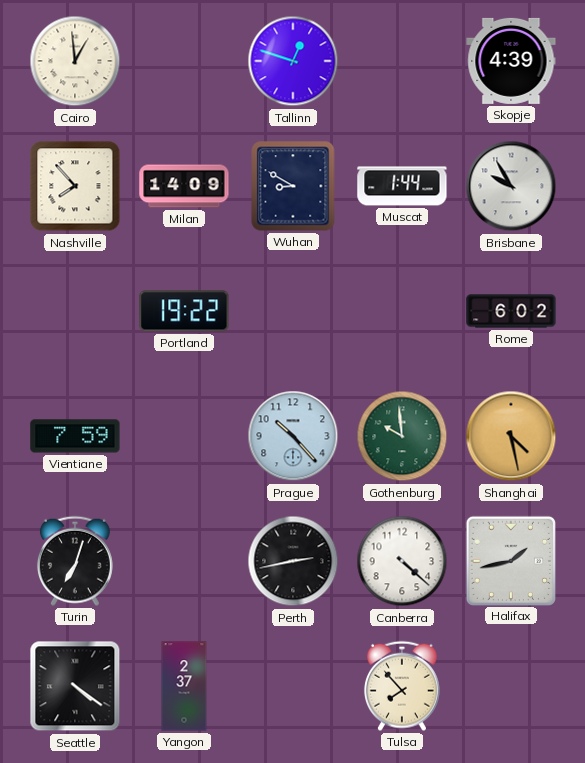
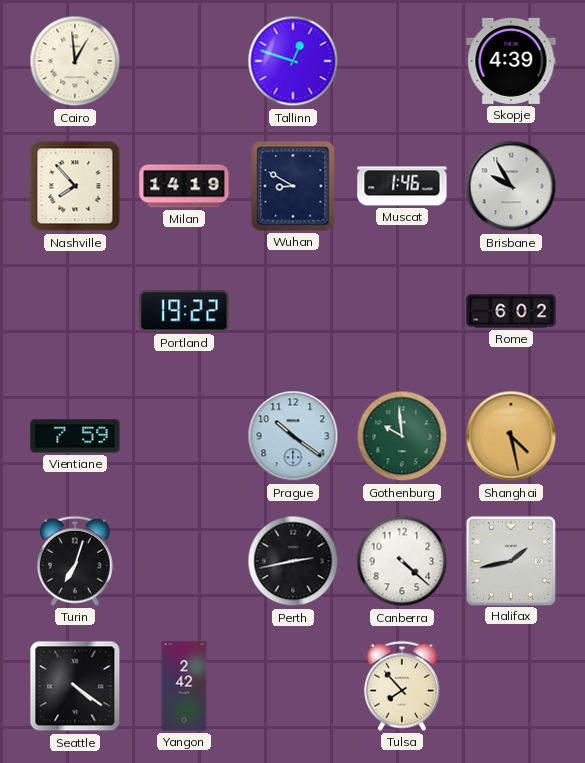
Milan: 14:09 -> 14:19 (184, 186)
Muscat: 1:44 -> 1:46 (402, 186)
Prague: 10:23 -> 10:21 (293, 436)
Yangon: 2:37 -> 2:42 (184, 686)
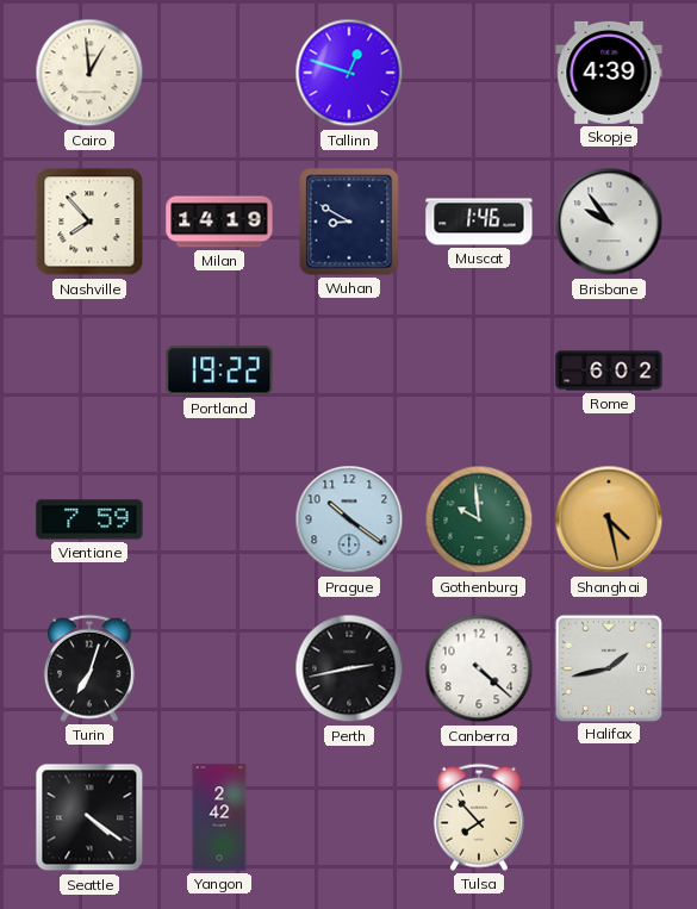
Brisbane: 9:55 -> 9:54 (609, 222)
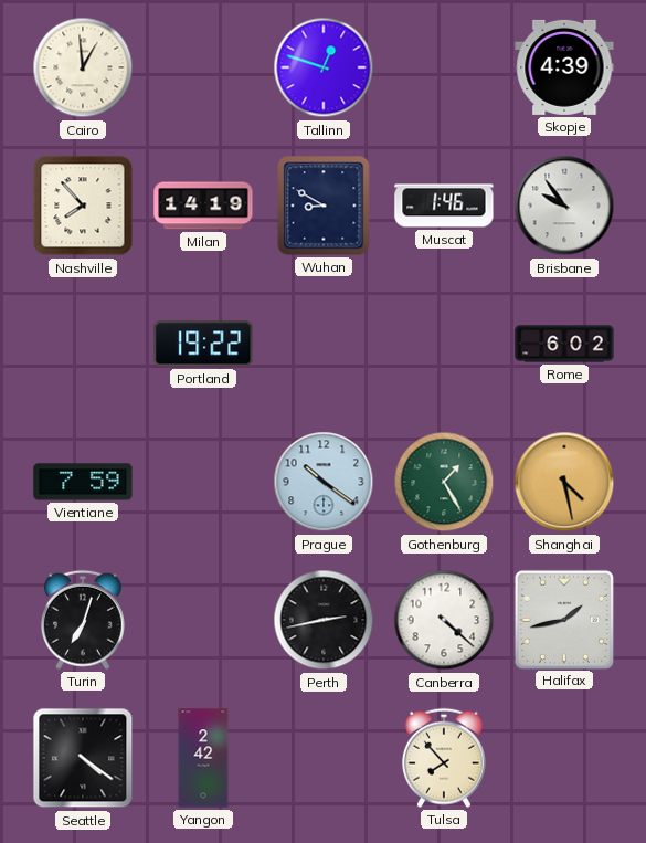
Gothenburg: 9:59 -> 1:25 (444, 482)
